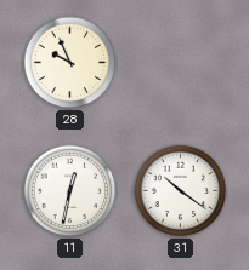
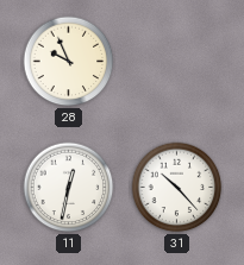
31: 10:21 -> 10:23 (177, 188)
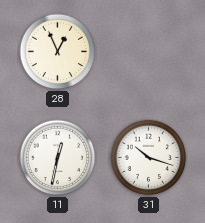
28: 9:56 -> 12:56 (58, 52)
31: 10:23 -> 10:18 (149, 158)
